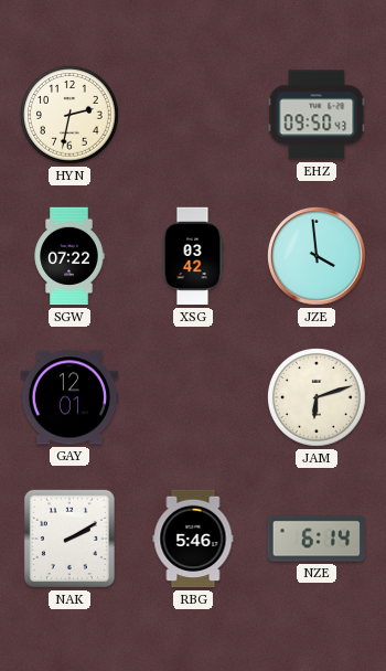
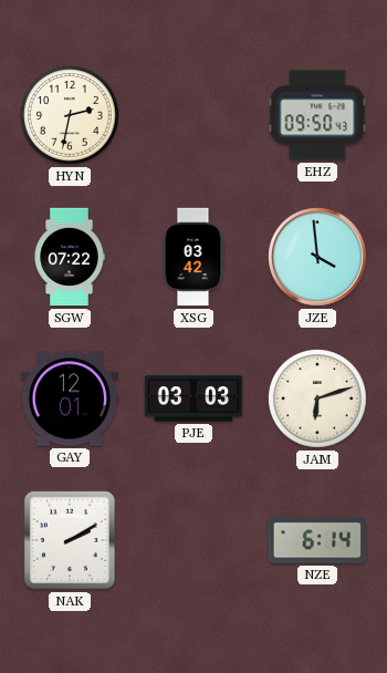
PJE: none -> 03:03 (193, 398)
RBG: 5:46 -> none (193, 539)
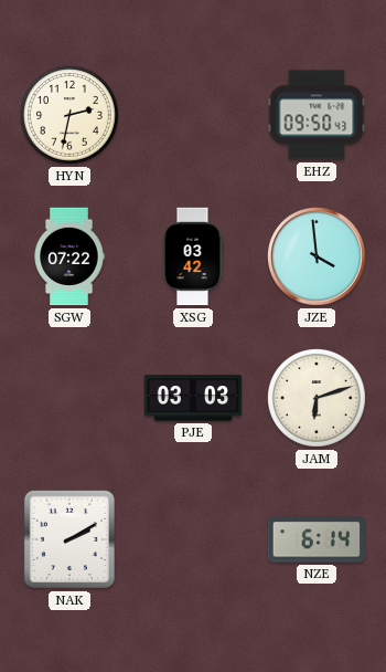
GAY: 12:01 -> none (70, 398)
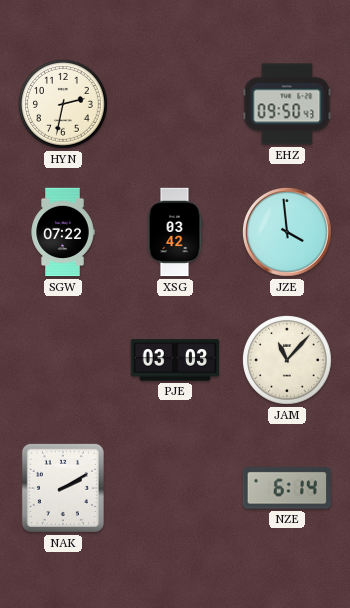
JAM: 6:12 -> 11:07 (287, 360)
